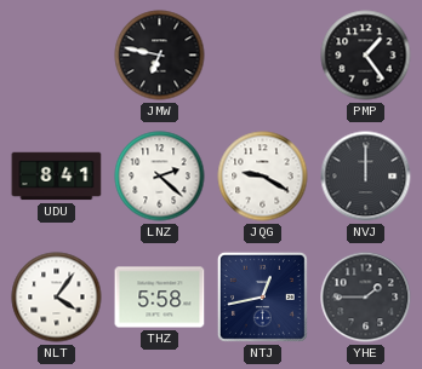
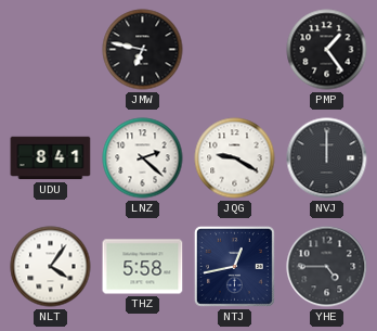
YHE: 1:45 -> 4:45 (327, 267)
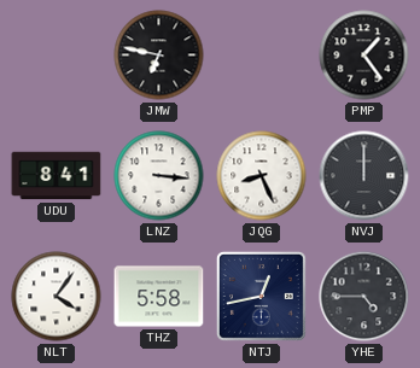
LNZ: 2:22 -> 3:16 (159, 176)
JQG: 9:20 -> 8:26 (262, 176)
